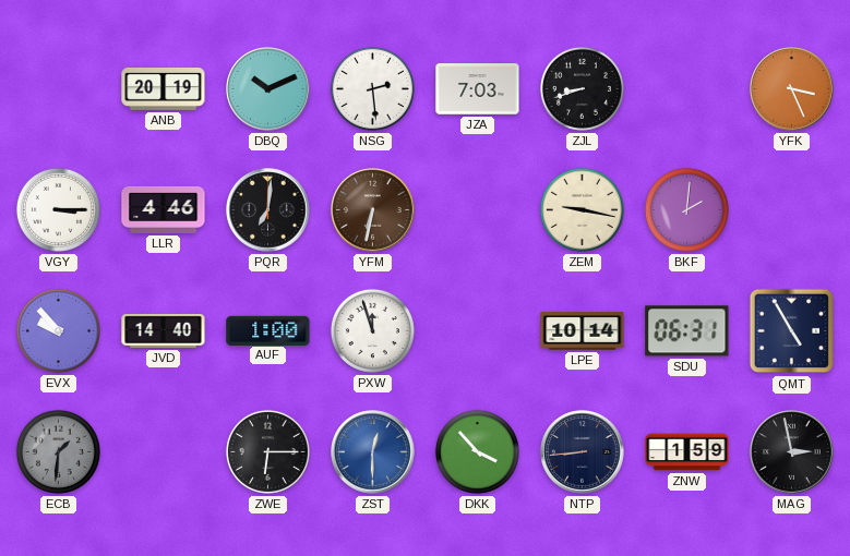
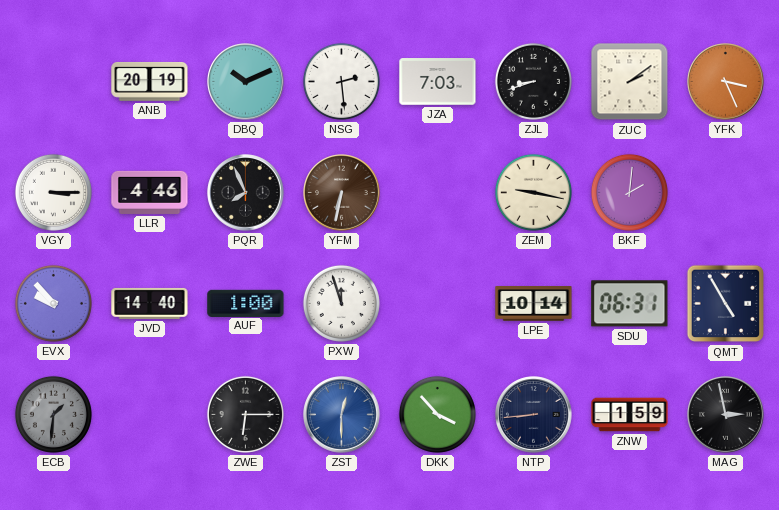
ZUC: none -> 2:09 (630, 82)
PQR: 7:01 -> 7:56 (246, 193)
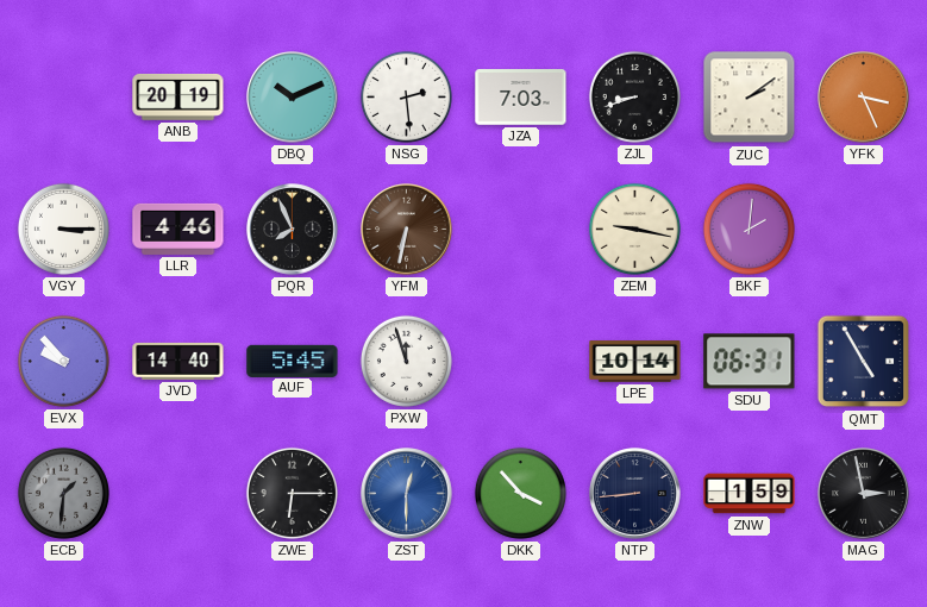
AUF: 1:00 -> 5:45 (293, 361)
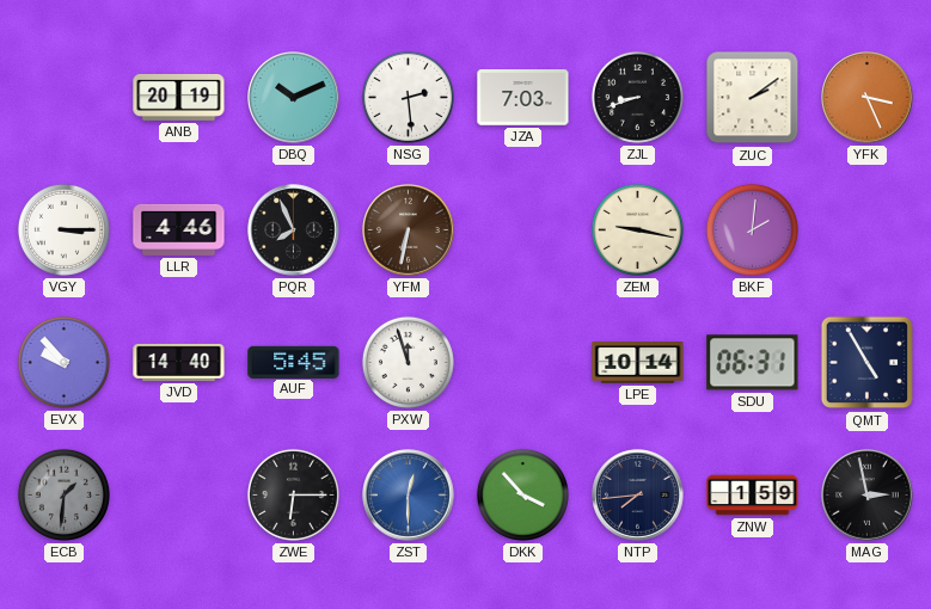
NTP: 8:44 -> 7:44 (638, 496)
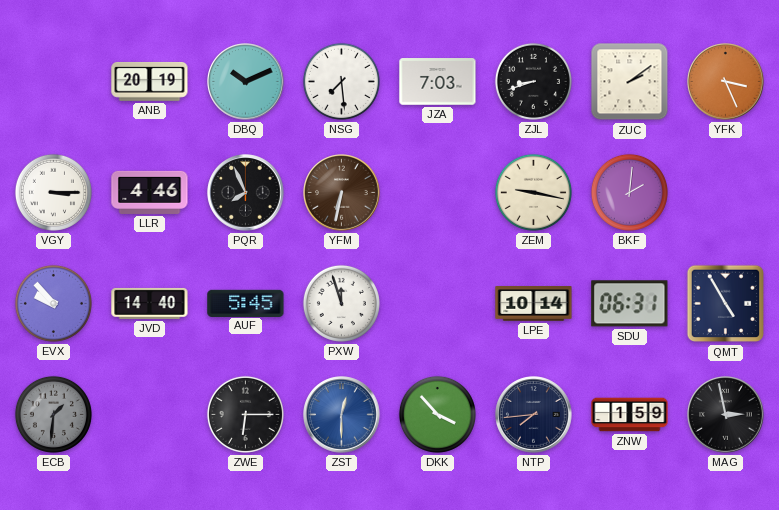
NSG: 2:29 -> 7:29 (341, 81)
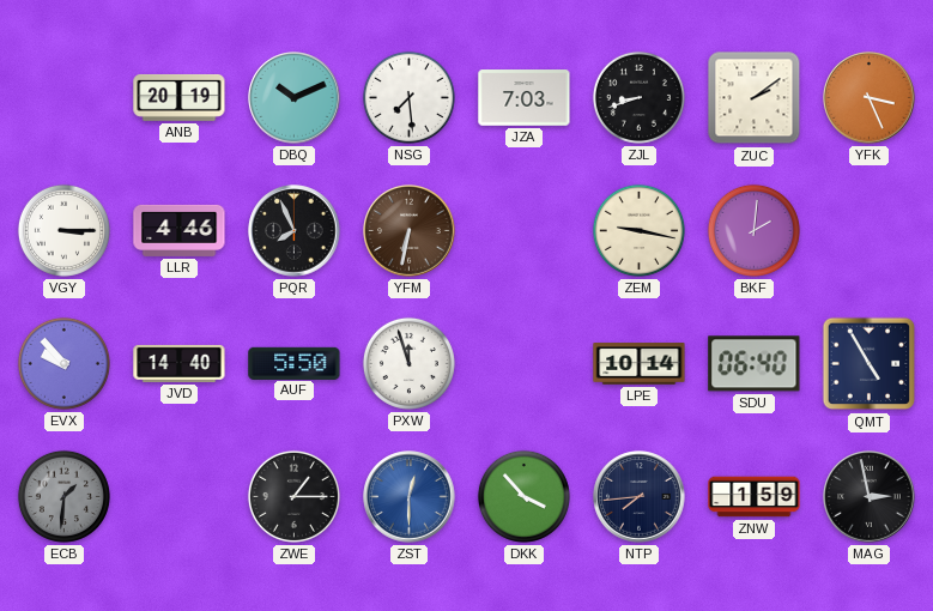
AUF: 5:45 -> 5:50 (295, 363)
SDU: 06:31 -> 06:40 (755, 364)
ZWE: 6:15 -> 1:15 (293, 496)
